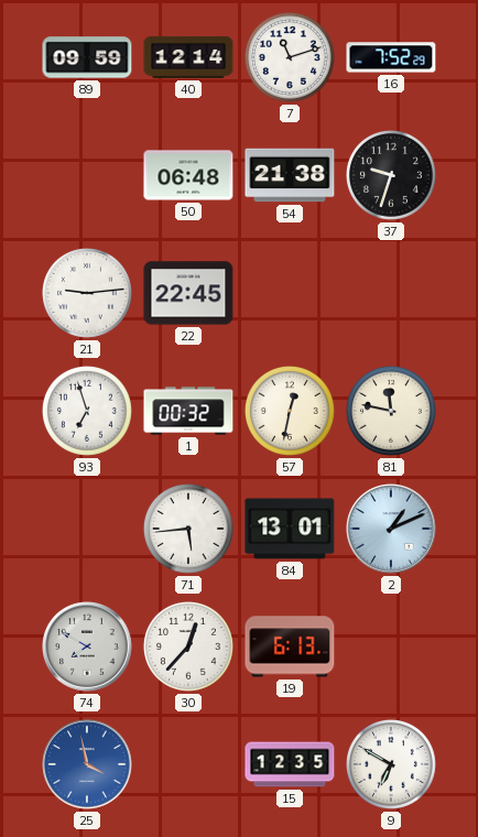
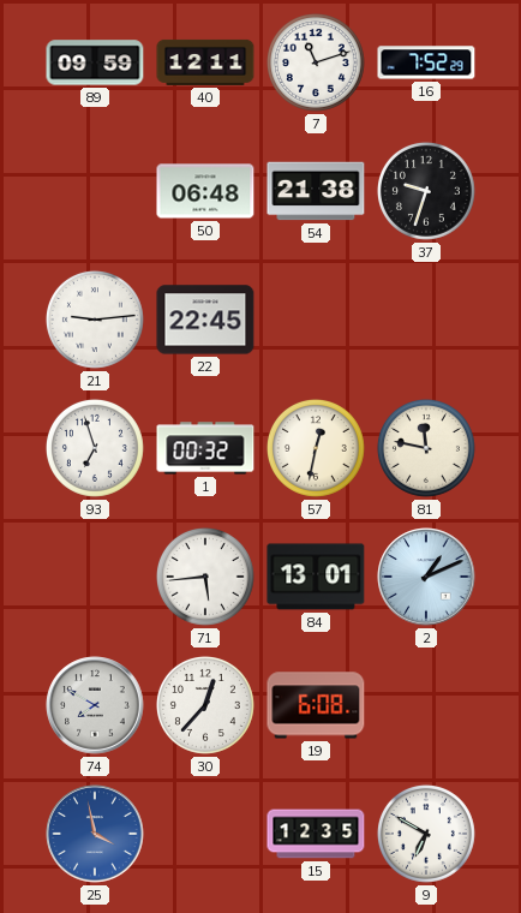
40: 12:14 -> 12:11 (205, 62)
19: 6:13 -> 6:08 (316, 705)
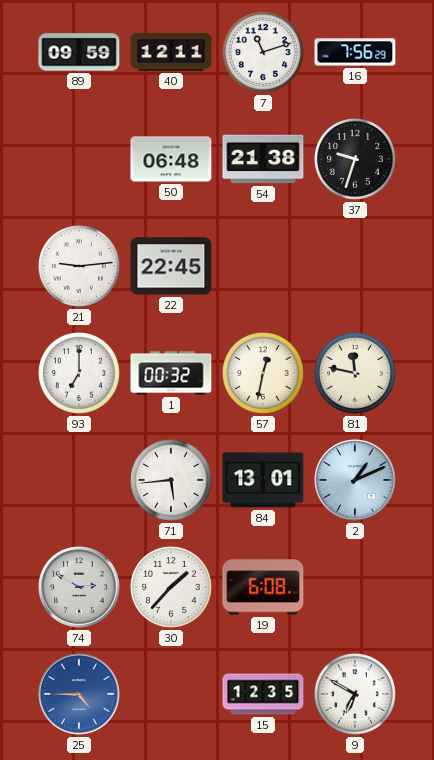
16: 7:52 -> 7:56 (355, 52)
93: 6:57 -> 7:00 (79, 373)
74: 7:50 -> 2:50 (79, 587)
30: 12:37 -> 1:37 (171, 587)
25: 3:58 -> 4:45 (79, 694)
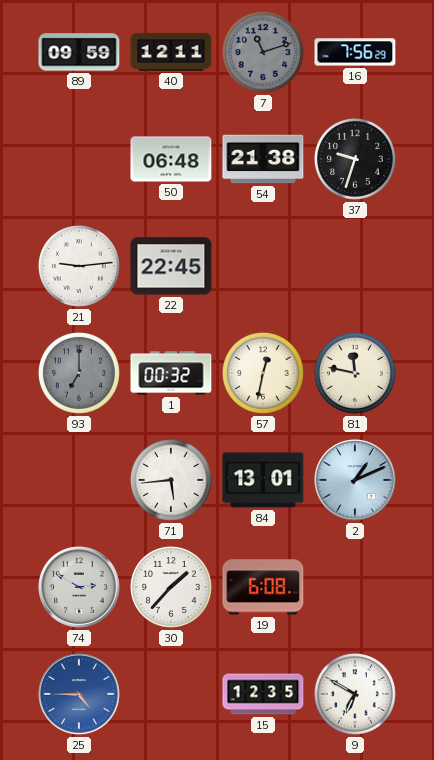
7 dial: white -> grey (263, 52)
93 dial: white -> grey (79, 373)
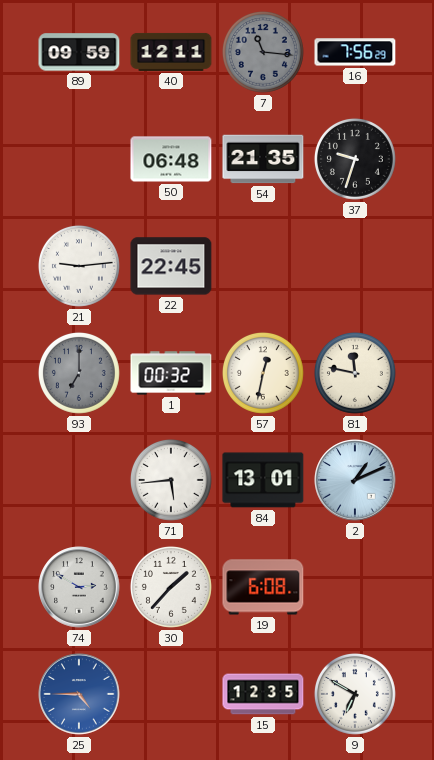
7: 11:12 -> 11:16 (263, 52)
54: 21:38 -> 21:35 (263, 159)
